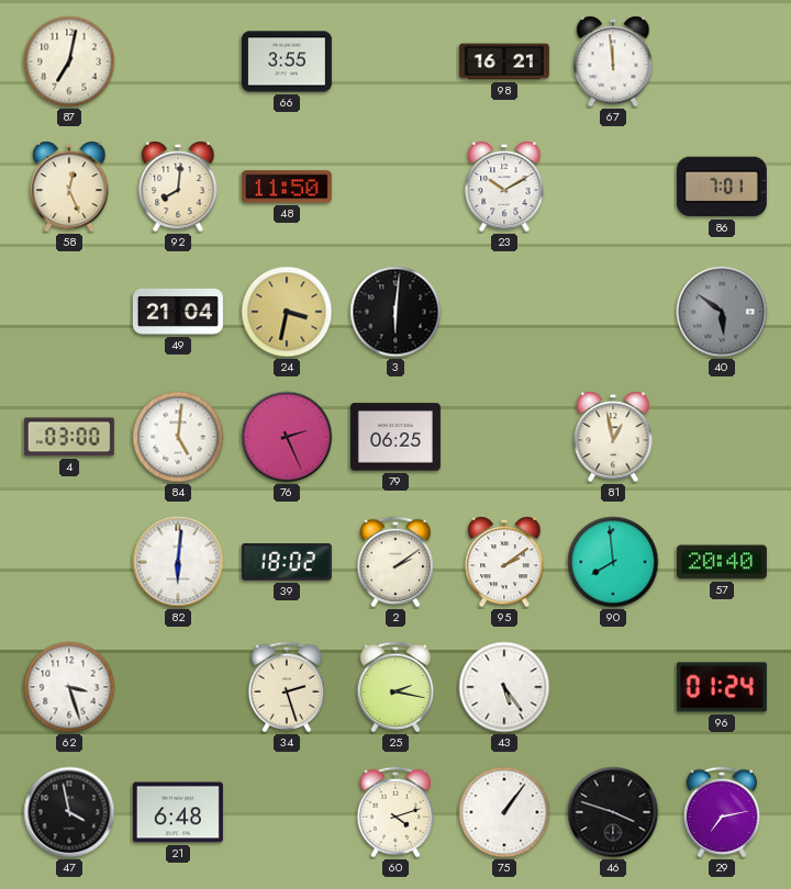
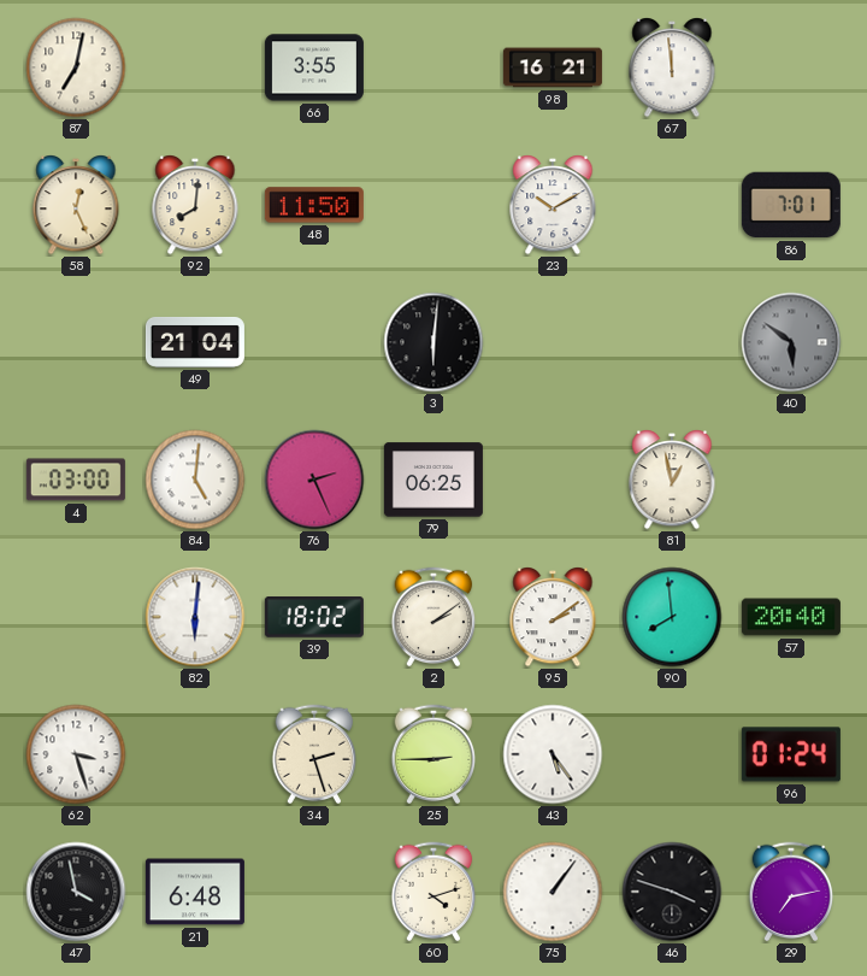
24: 3:32 -> none (287, 312)
25: 2:17 -> 2:45 (433, 754)
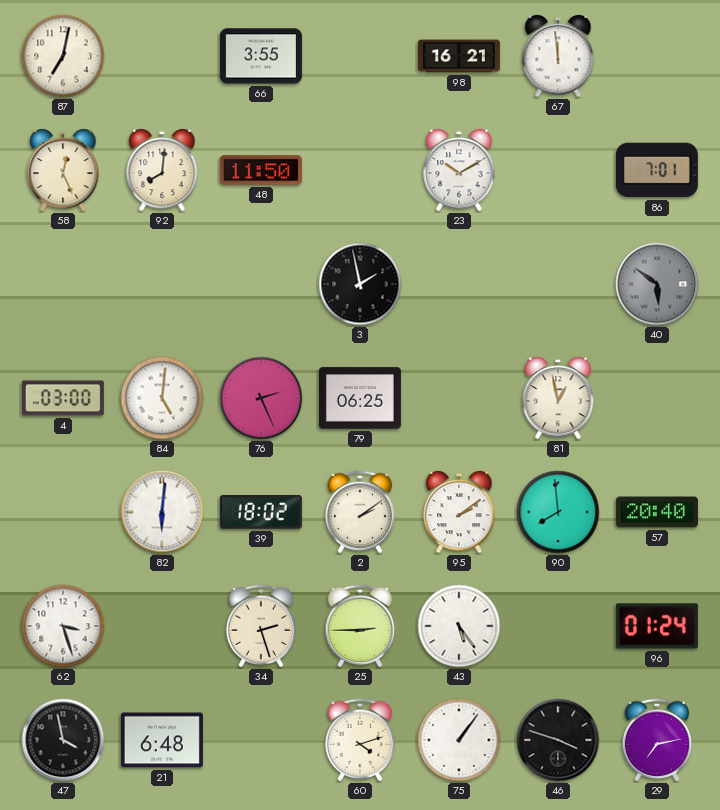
49: 21:04 -> none (195, 342)
3: 6:01 -> 1:58 (360, 284)
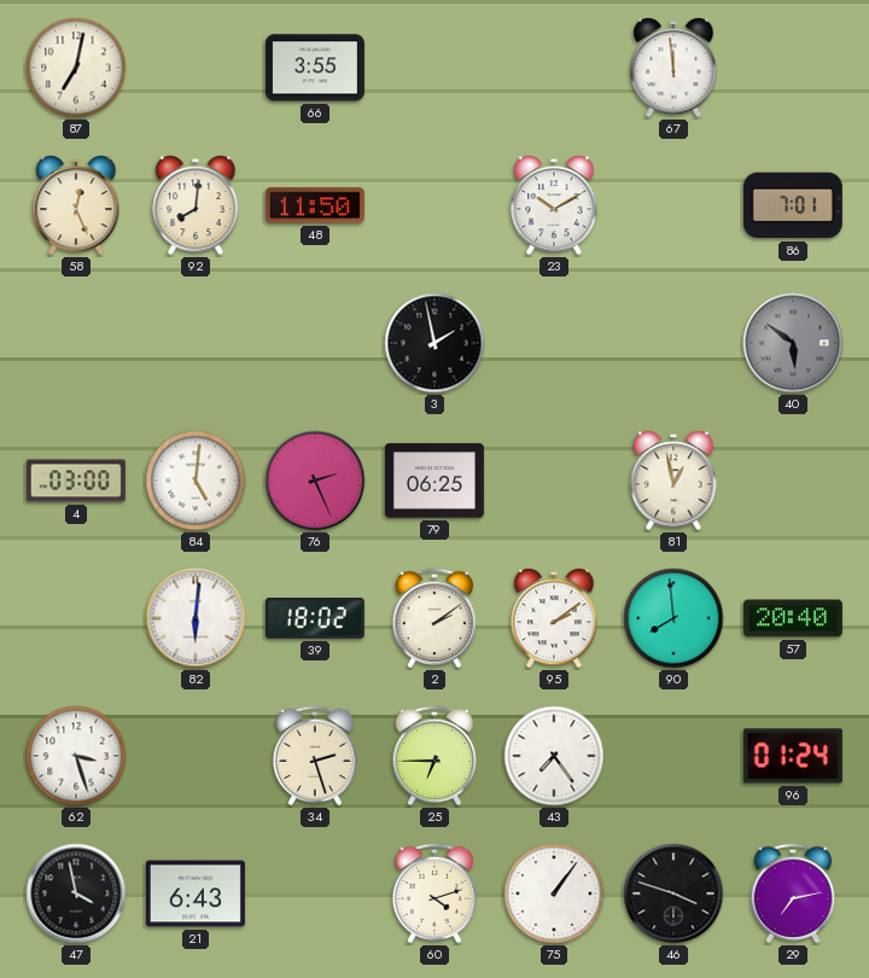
98: 16:21 -> none (459, 56)
25: 2:45 -> 6:45 (434, 756)
43: 5:24 -> 7:24 (554, 756)
21: 6:48 -> 6:43 (196, 893)
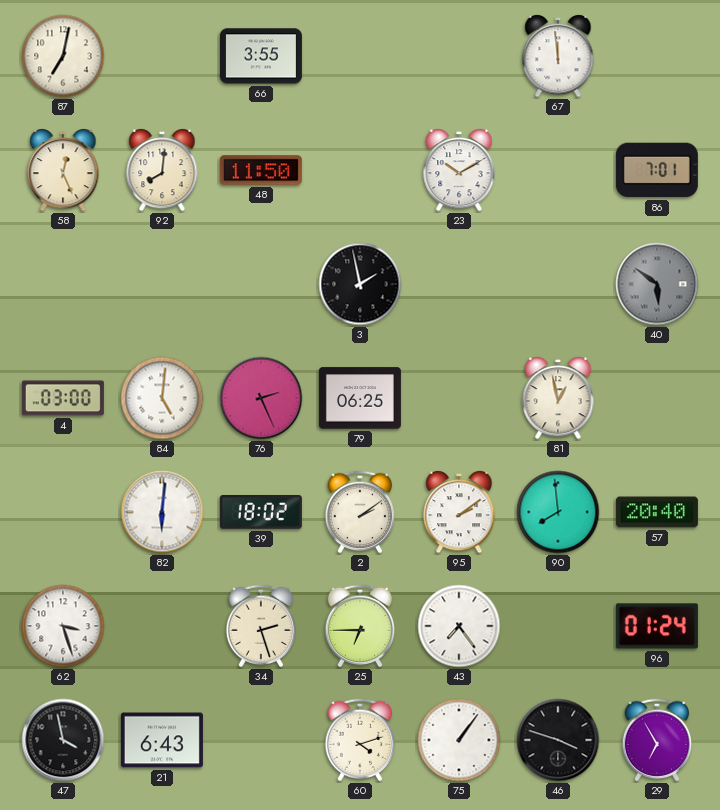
29: 7:13 -> 6:55 (657, 740)
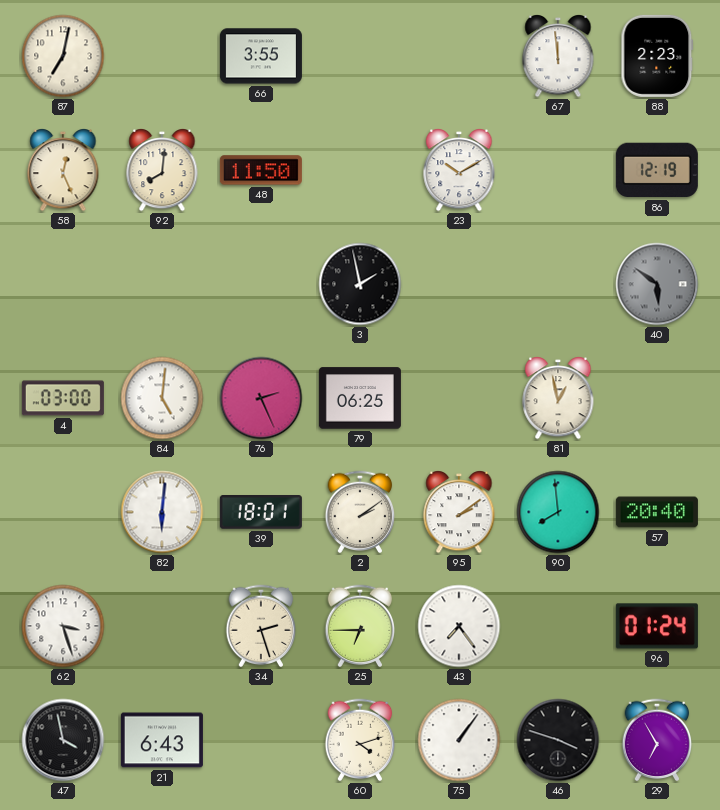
88: none -> 2:23 (657, 56)
86: 7:01 -> 12:19 (657, 170)
39: 18:02 -> 18:01 (261, 513)
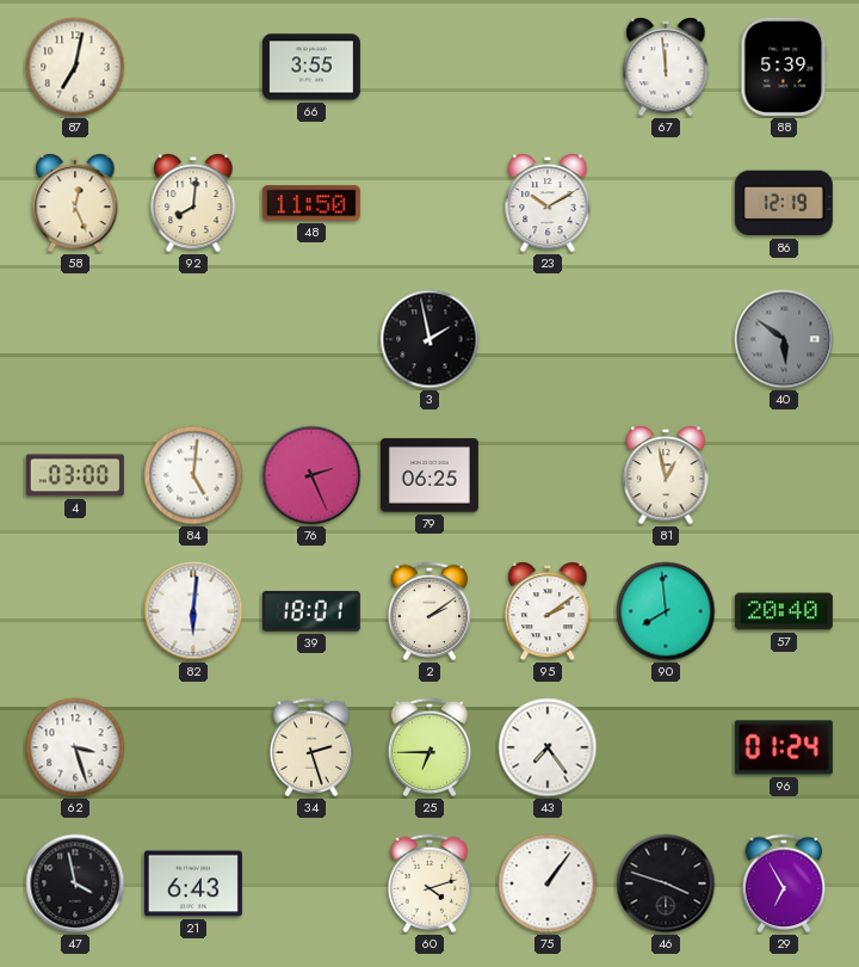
88: 2:23 -> 5:39 (784, 67)
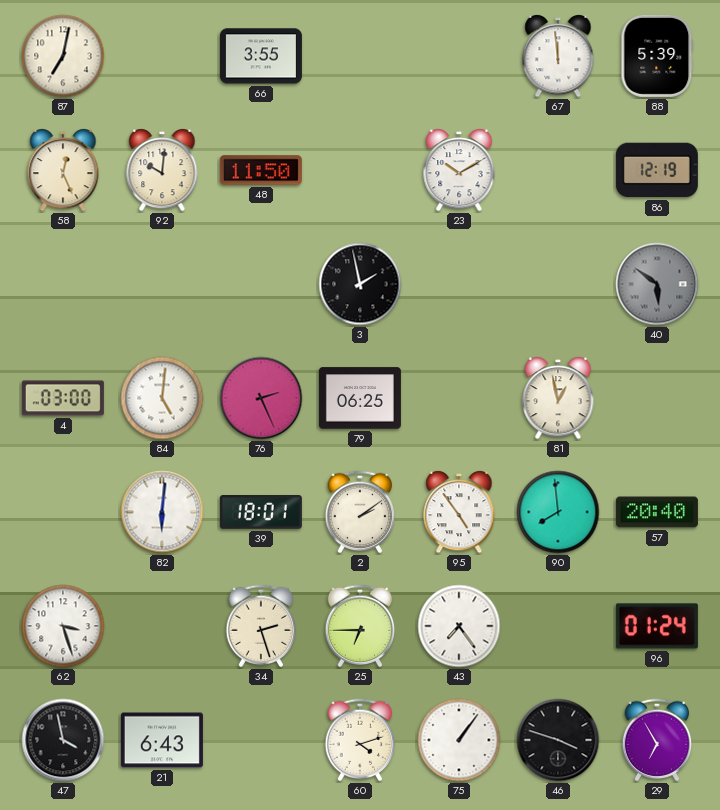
92: 8:01 -> 10:01 (162, 171)
95: 2:09 -> 4:54 (459, 513)
